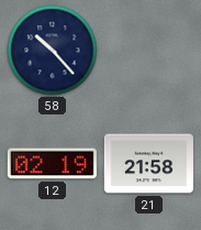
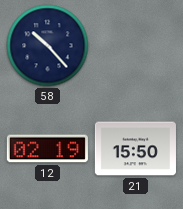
21: 21:58 -> 15:50 (135, 149)
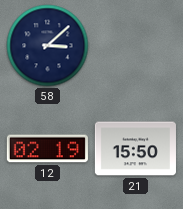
58: 10:23 -> 3:08 (48, 46)
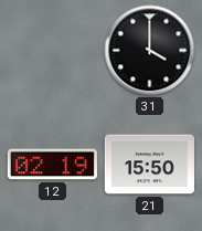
58: 3:08 -> none (48, 46)
31: none -> 4:00 (150, 51)
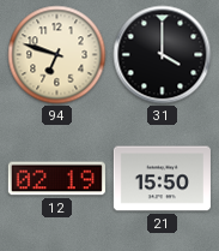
94: none -> 6:48 (57, 55)
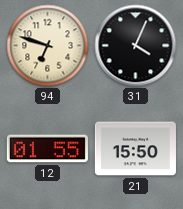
31: 4:00 -> 4:04 (136, 46)
12: 02:19 -> 01:55 (47, 149)
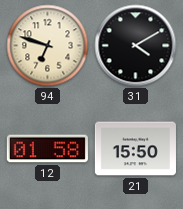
31: 4:04 -> 4:10 (136, 46)
12: 01:55 -> 01:58 (47, 149)
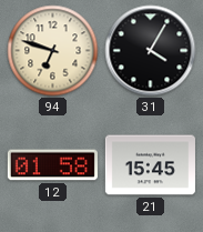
31: 4:10 -> 4:05 (151, 51)
21: 15:50 -> 15:45 (150, 165)
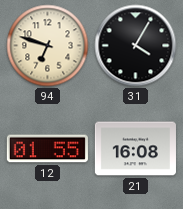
12: 01:58 -> 01:55 (47, 149)
21: 15:45 -> 16:08 (135, 149)
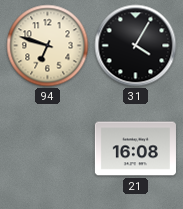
12: 01:55 -> none (47, 149)
